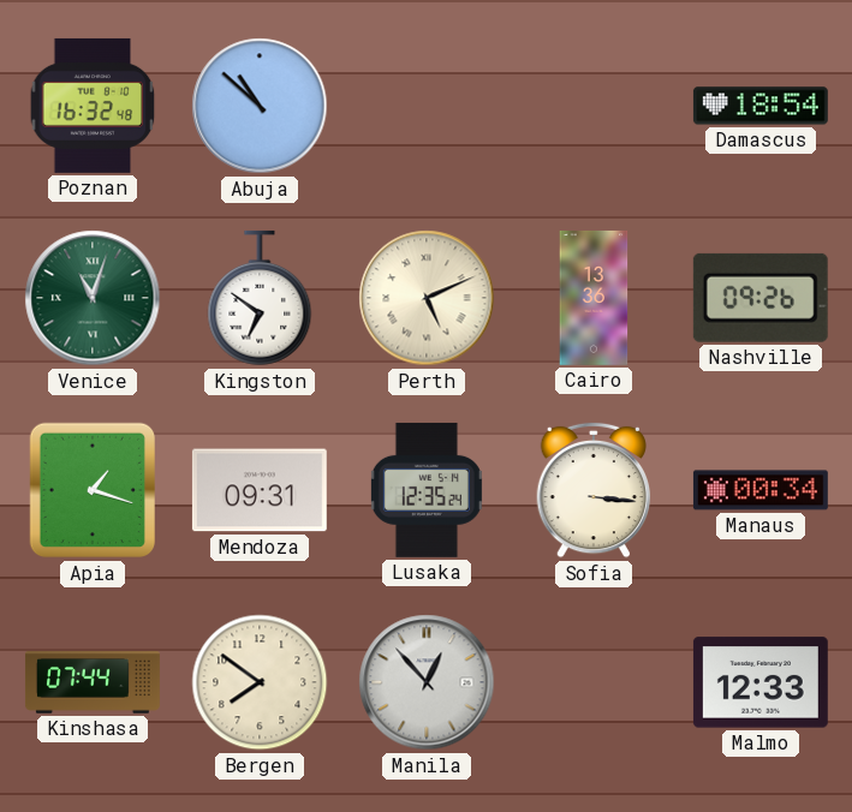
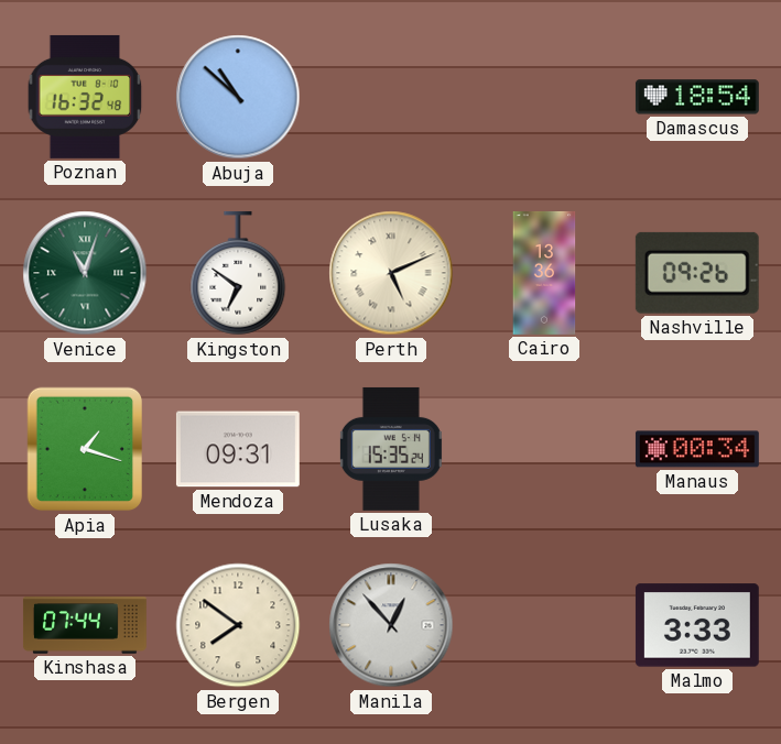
Lusaka: 12:35 -> 15:35 (391, 449)
Sofia: 3:16 -> none (594, 490)
Malmo: 12:33 -> 3:33 (697, 625)
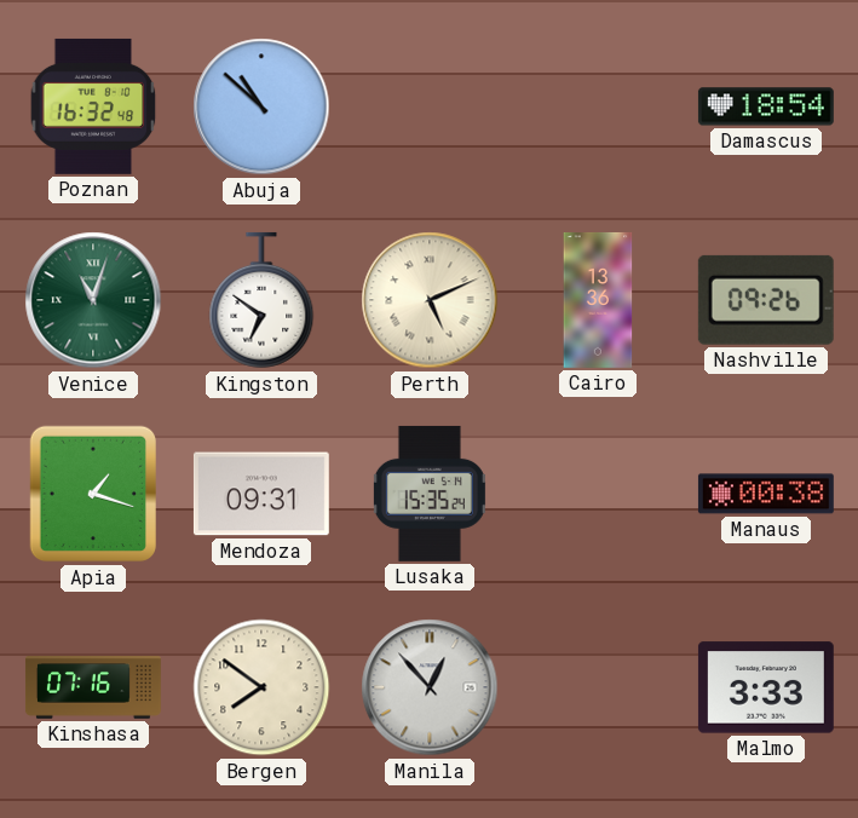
Manaus: 00:34 -> 00:38 (766, 494)
Kinshasa: 07:44 -> 07:16 (93, 687)
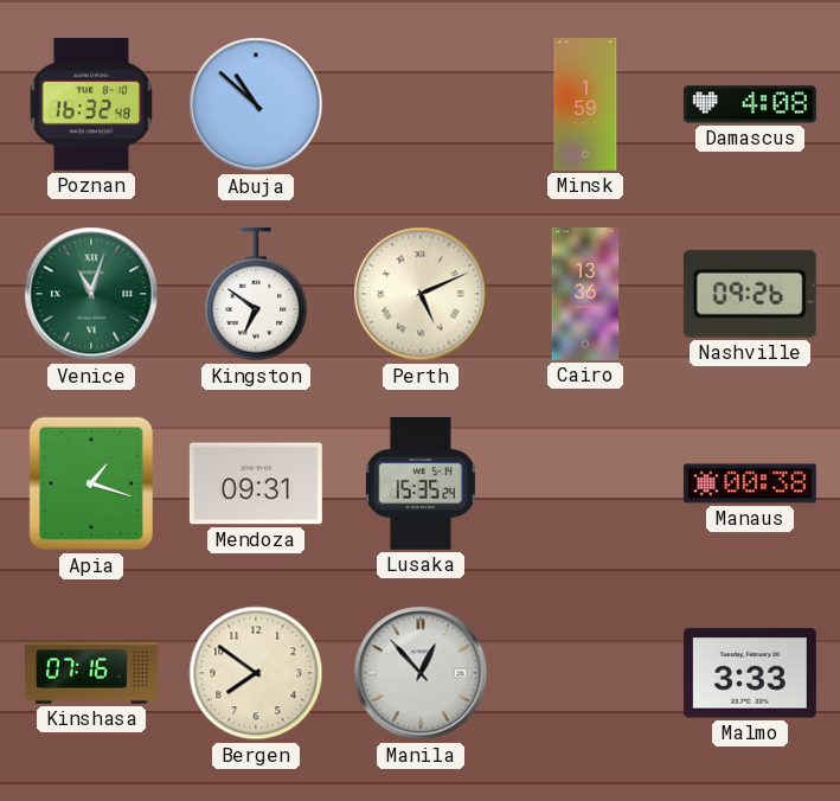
Minsk: none -> 1:59 (585, 104)
Damascus: 18:54 -> 4:08 (750, 104)
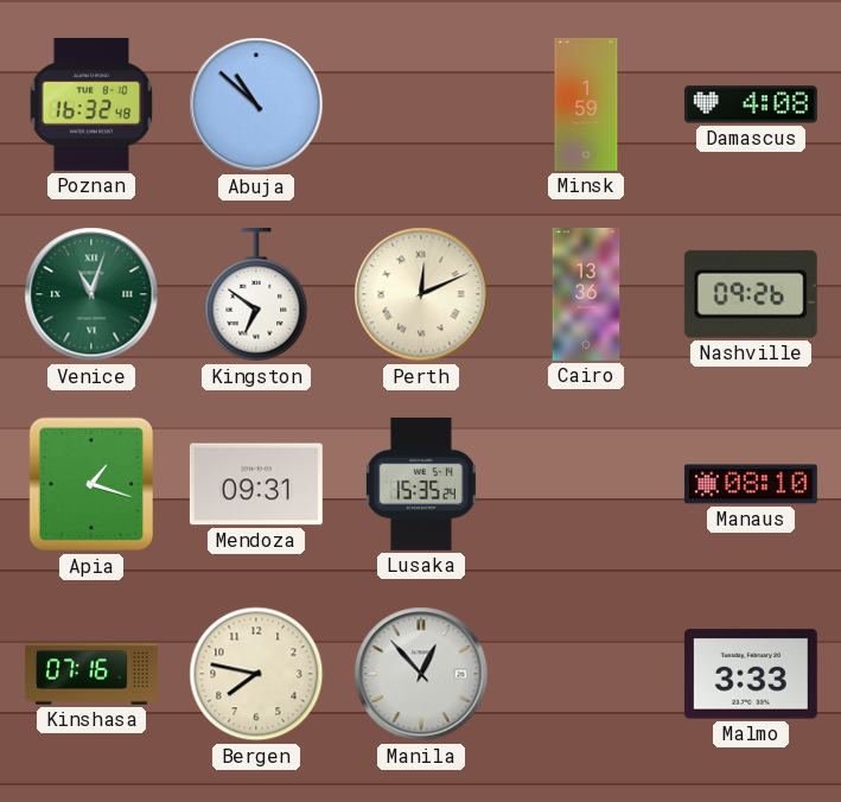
Perth: 5:11 -> 12:11 (421, 294)
Manaus: 00:38 -> 08:10 (751, 484)
Bergen: 7:51 -> 7:47 (256, 674)
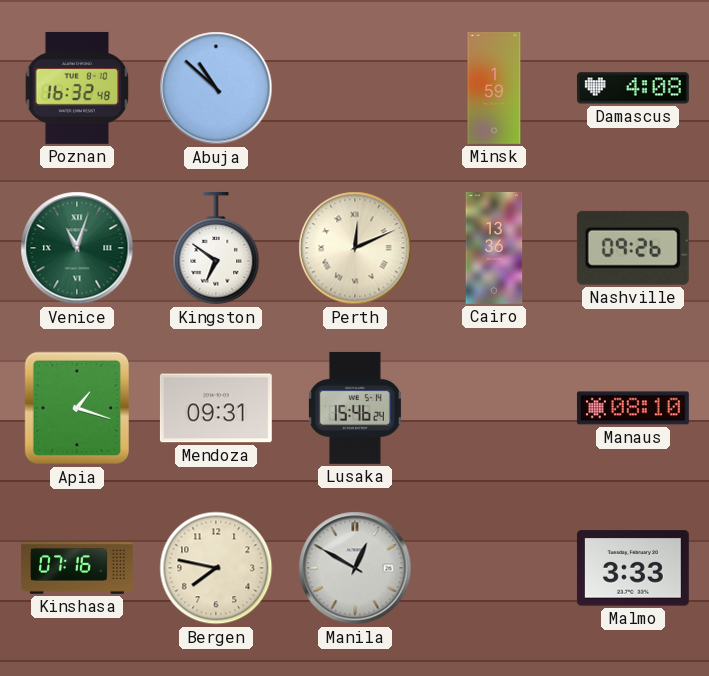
Lusaka: 15:35 -> 15:46 (355, 408)
Manila: 12:53 -> 12:50 (355, 568)
